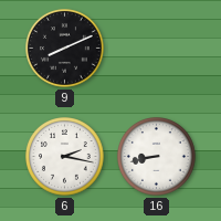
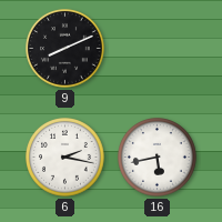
16: 8:43 -> 5:43 (158, 158)
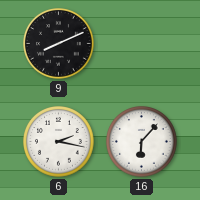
16: 5:43 -> 6:07 (142, 142)
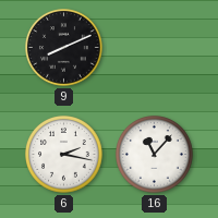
16: 6:07 -> 11:07 (155, 155)
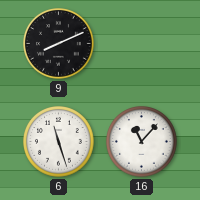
6: 2:17 -> 11:27 (59, 142)
